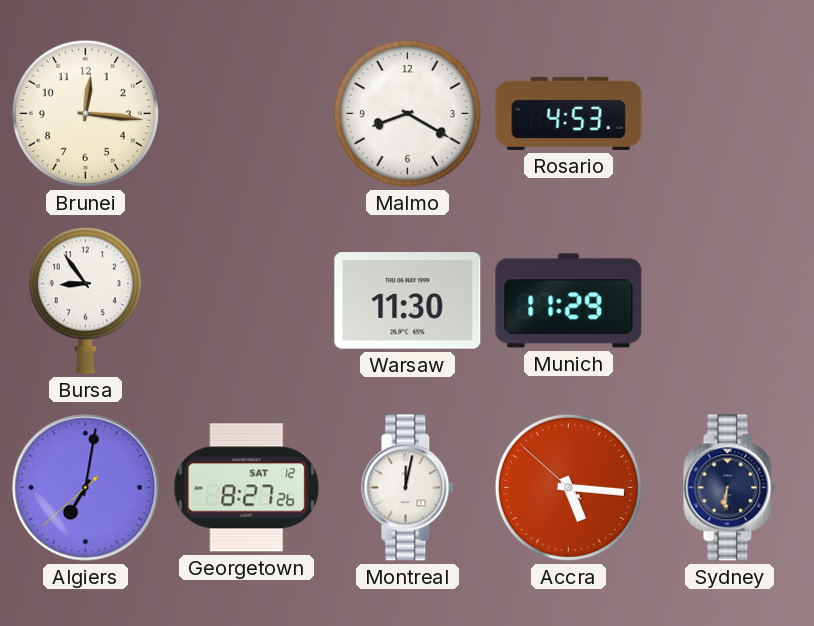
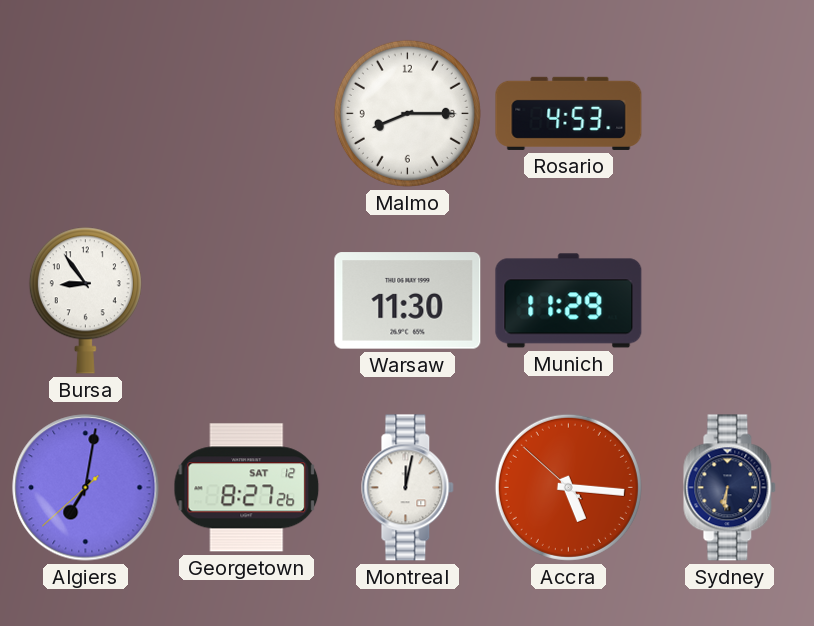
Brunei: 12:16 -> none (85, 113)
Malmo: 8:20 -> 8:15 (407, 113)
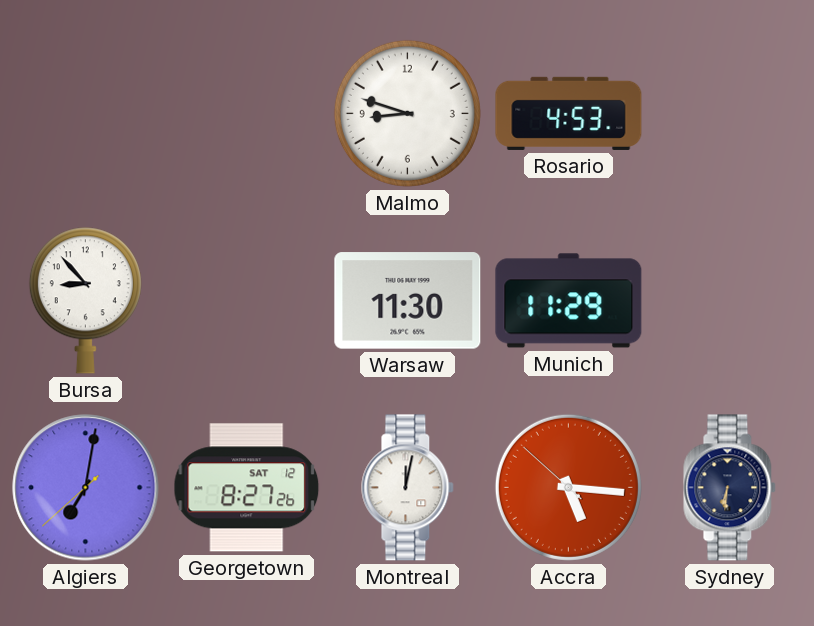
Malmo: 8:15 -> 8:48 (407, 113)
Bursa: 8:54 -> 8:53 (85, 301)
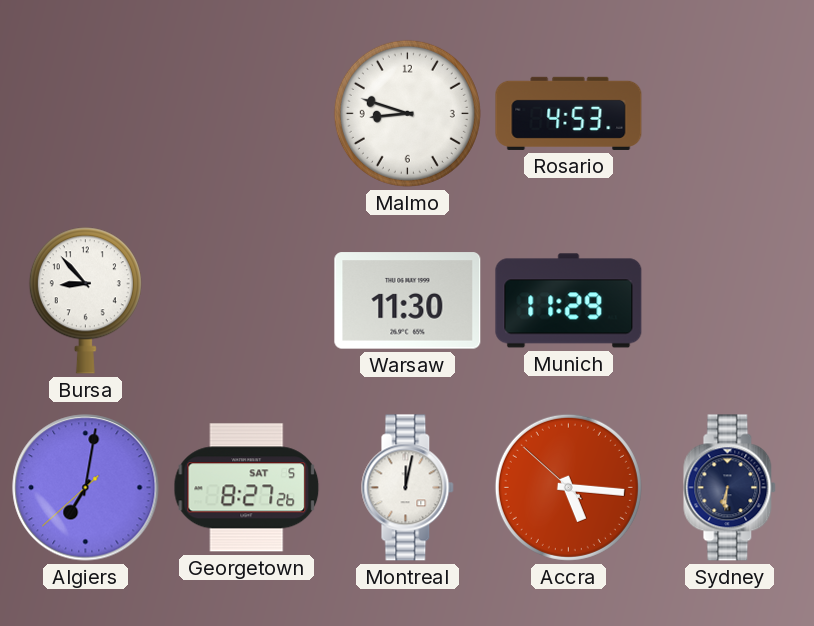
Georgetown date: SAT 12 -> SAT 5 (247, 488)
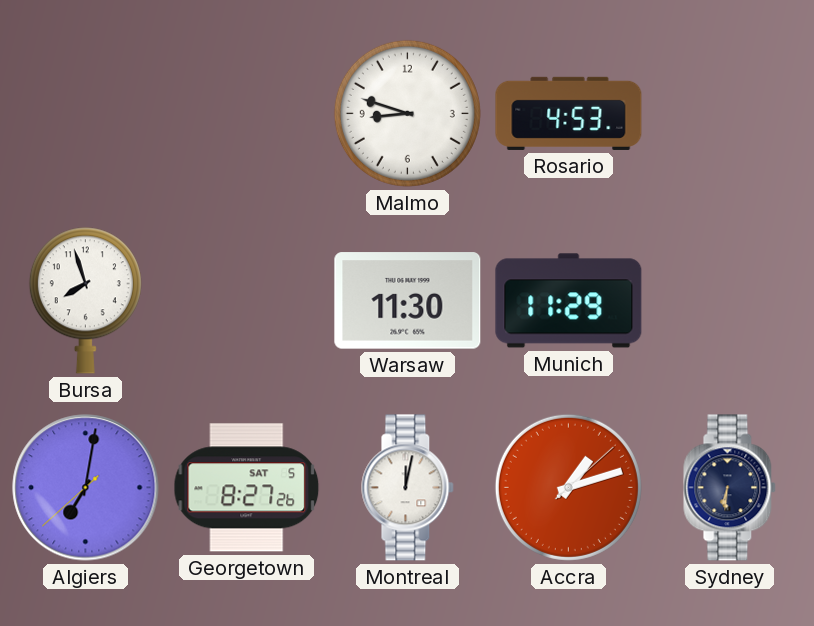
Bursa: 8:53 -> 7:57 (85, 301)
Accra: 5:15 -> 1:12 (568, 487)
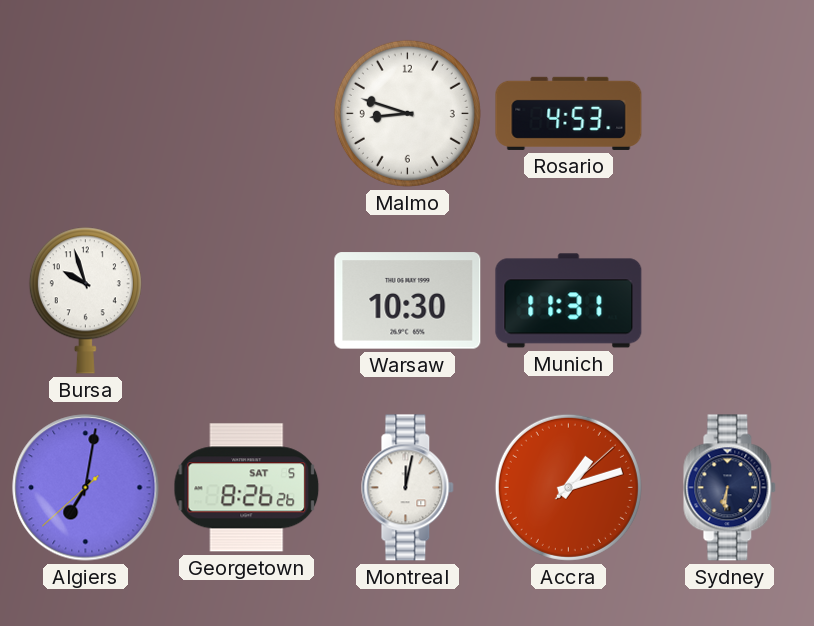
Bursa: 7:57 -> 9:57 (85, 301)
Warsaw: 11:30 -> 10:30 (408, 301)
Munich: 11:29 -> 11:31 (569, 301)
Georgetown: 8:27 -> 8:26 (247, 488)
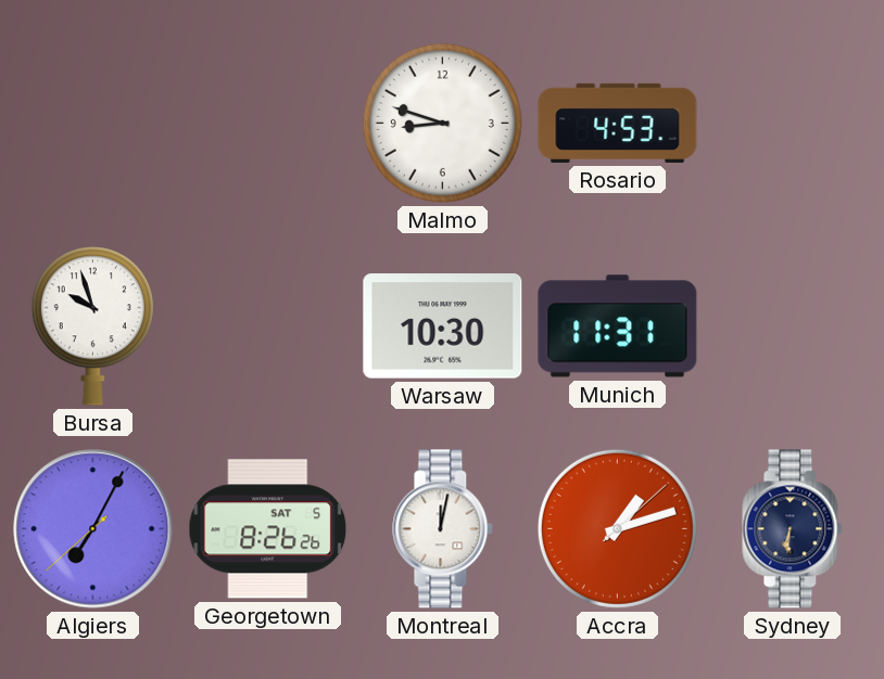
Algiers: 7:01 -> 7:04 (93, 529)
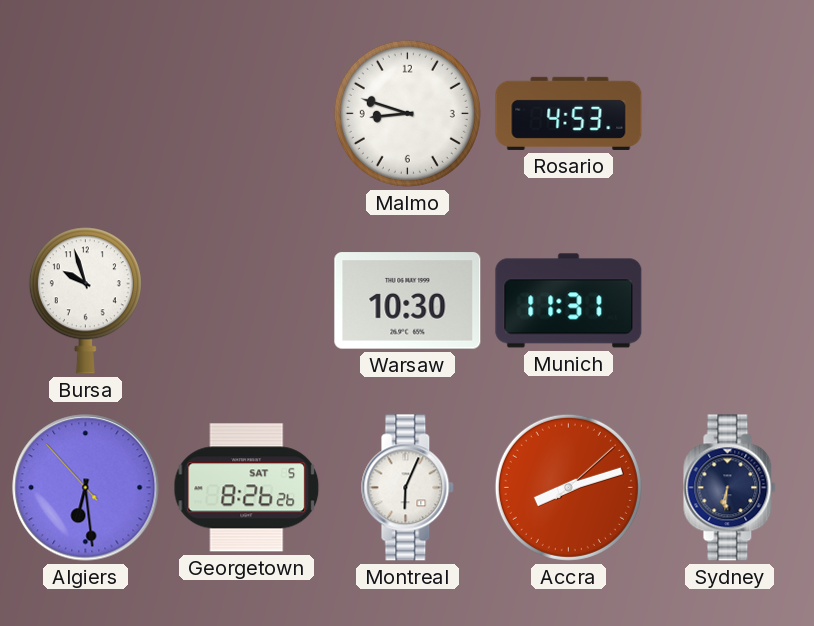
Algiers: 7:04 -> 6:28 (86, 488)
Montreal: 12:02 -> 6:04 (408, 488)
Accra: 1:12 -> 8:12 (568, 487)
